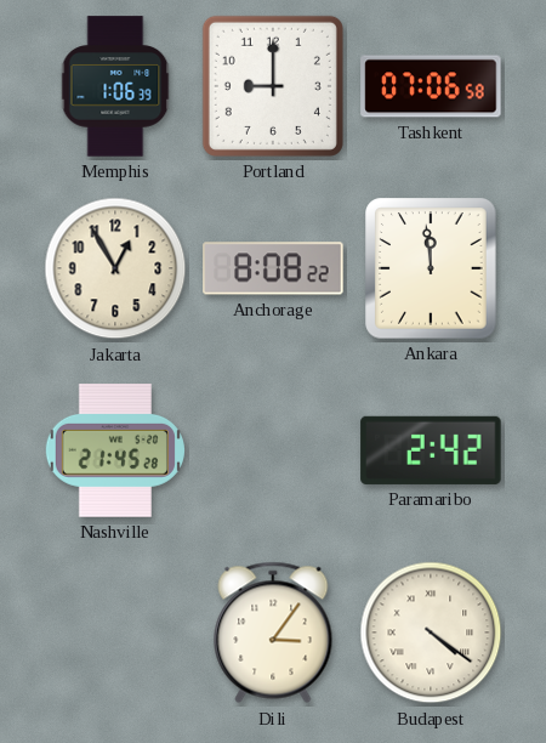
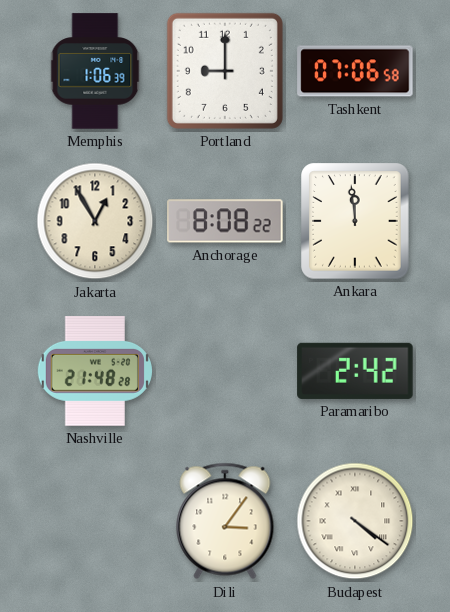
Nashville: 21:45 -> 21:48 (95, 372)
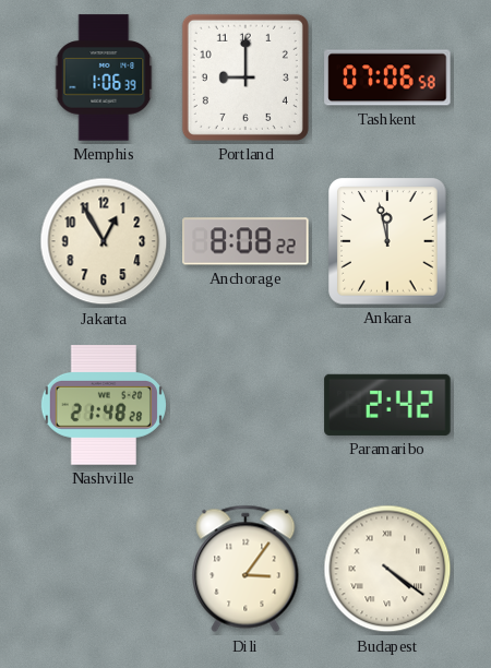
Ankara: 11:59 -> 11:58 (387, 241)
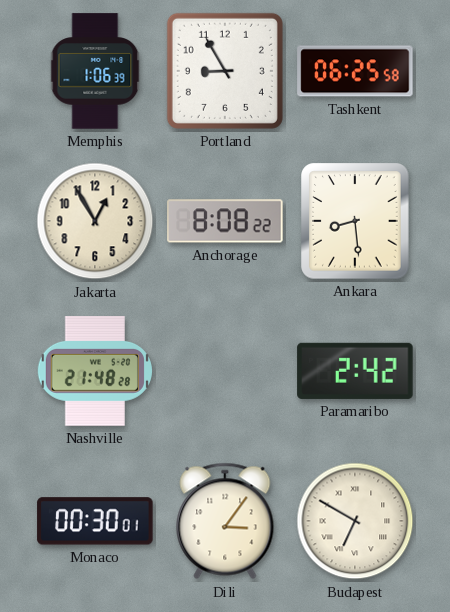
Portland: 9:00 -> 8:55 (225, 71)
Tashkent: 07:06 -> 06:25 (355, 71)
Ankara: 11:58 -> 8:29 (355, 221)
Monaco: none -> 00:30 (95, 521)
Budapest: 4:21 -> 6:50 (355, 521)
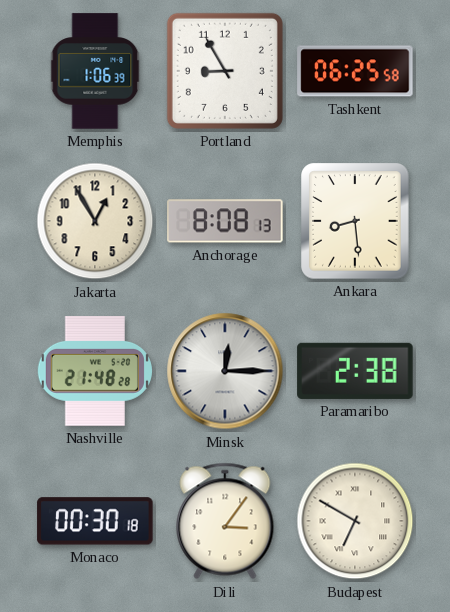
Anchorage: 8:08:22 -> 8:08:13 (225, 221)
Minsk: none -> 12:15 (225, 371)
Paramaribo: 2:42 -> 2:38 (355, 371)
Monaco: 00:30:01 -> 00:30:18 (95, 521)
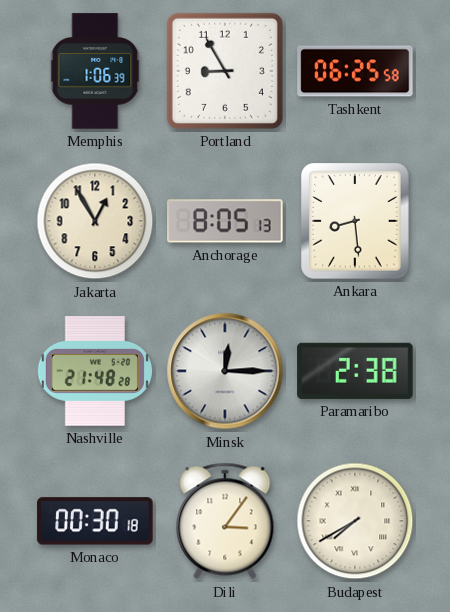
Anchorage: 8:08 -> 8:05 (225, 221)
Budapest: 6:50 -> 7:40 (355, 521)
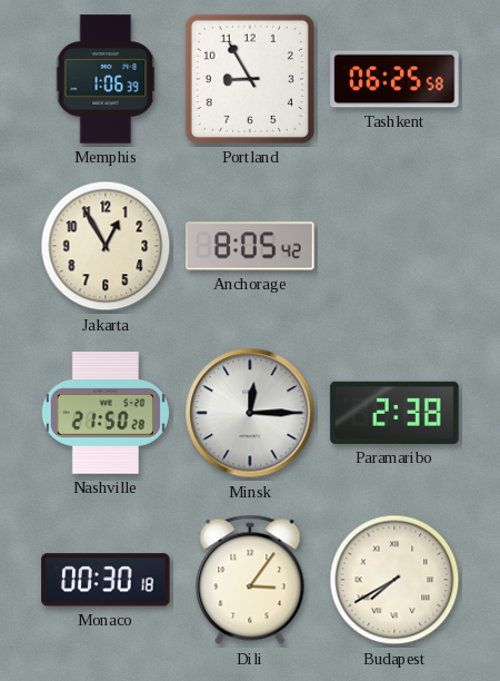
Anchorage: 8:05:13 -> 8:05:42 (250, 246)
Ankara: 8:29 -> none (355, 221)
Nashville: 21:48 -> 21:50 (106, 414)
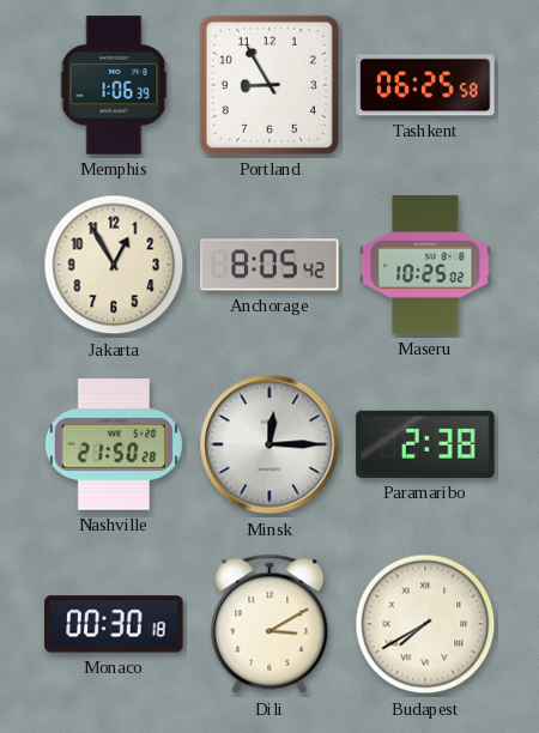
Maseru: none -> 10:25 (425, 265)
Dili: 3:06 -> 3:10 (269, 624)
